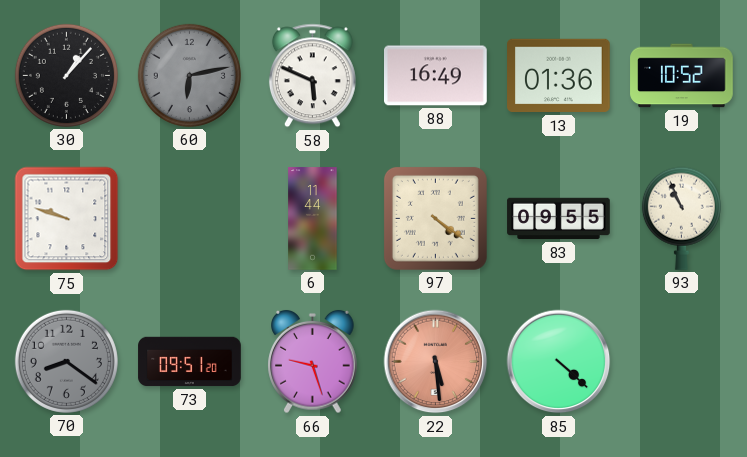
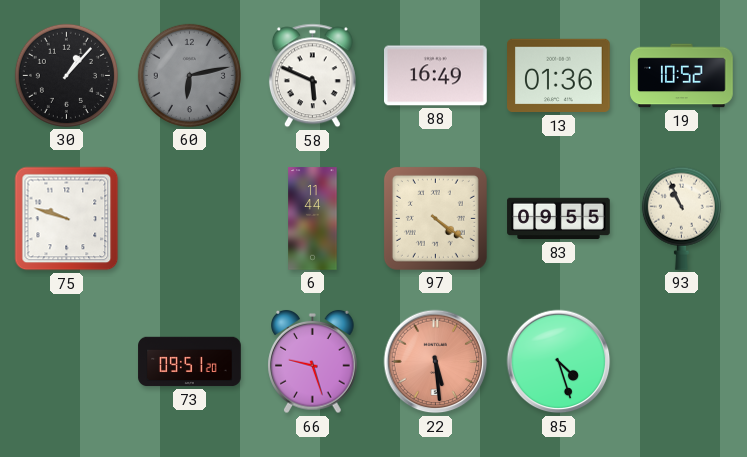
70: 8:21 -> none (66, 361)
85: 4:22 -> 4:27 (559, 362)
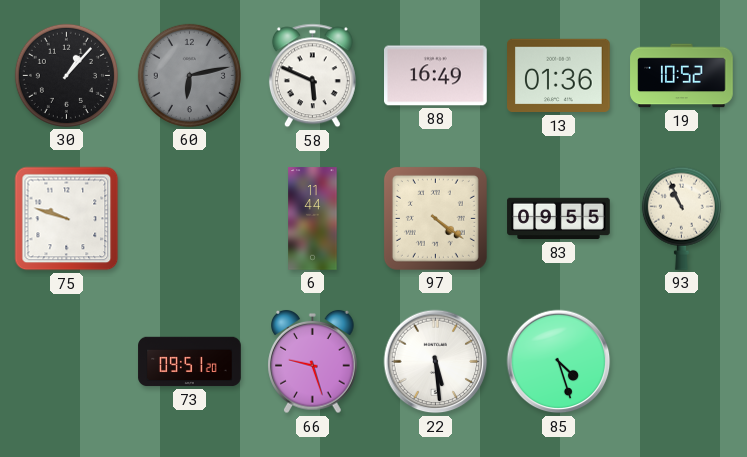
22 dial: salmon -> white (436, 362)
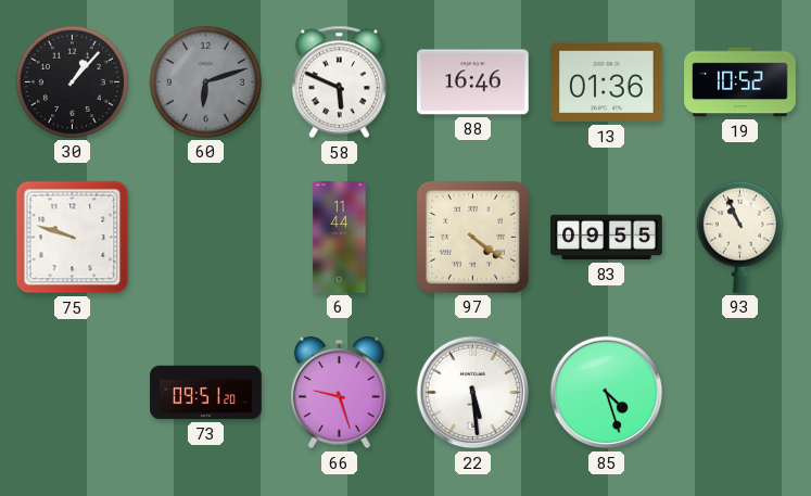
60: 6:13 -> 6:12 (205, 81)
88: 16:49 -> 16:46 (473, 82)
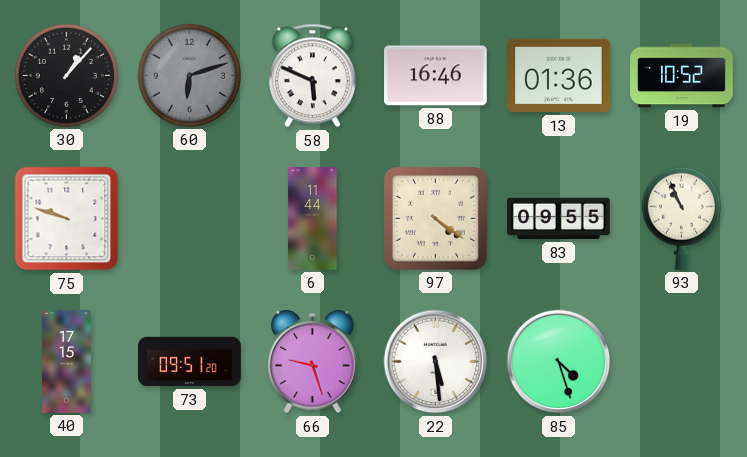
40: none -> 17:15 (67, 362)
